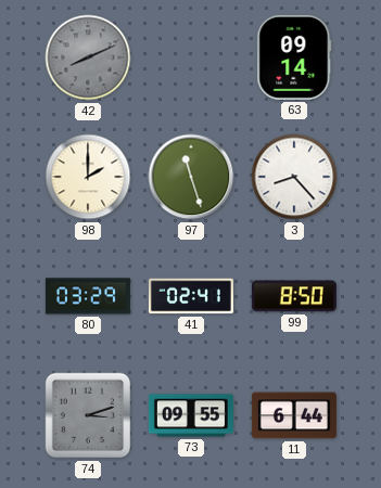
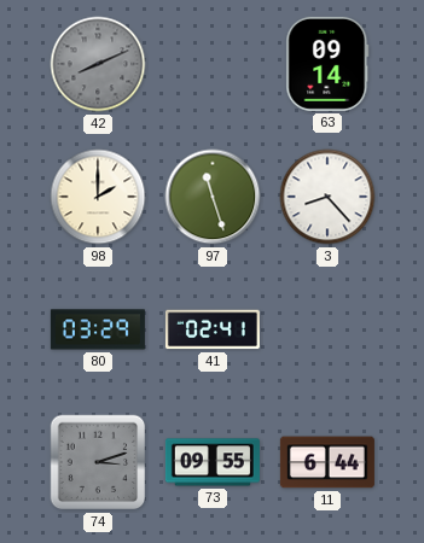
99: 8:50 -> none (294, 296)
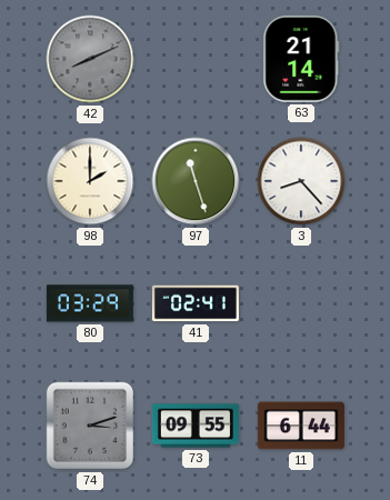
63: 09:14 -> 21:14 (301, 59)
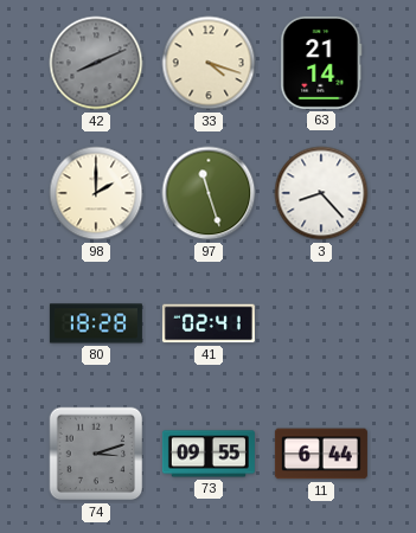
33: none -> 4:18 (209, 63)
80: 03:29 -> 18:28 (96, 323)
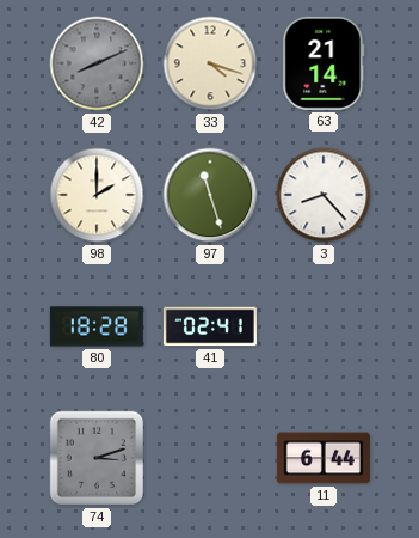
73: 09:55 -> none (209, 454)
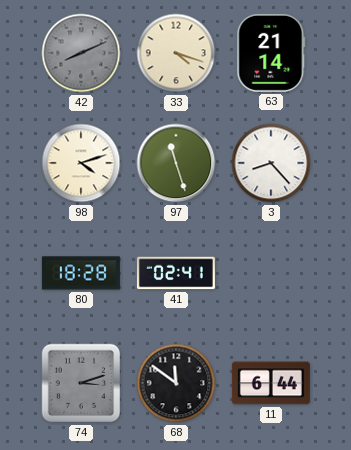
98: 2:00 -> 4:12 (81, 163)
68: none -> 11:51 (176, 383)
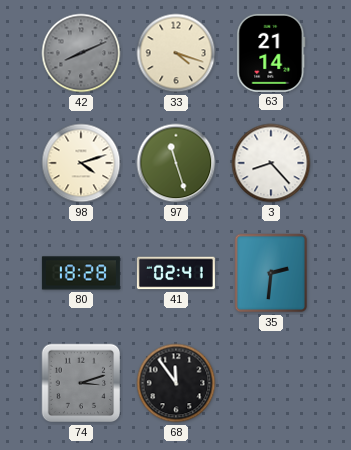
35: none -> 2:31 (271, 273)
68: 11:51 -> 11:54 (176, 383)
11: 6:44 -> none (271, 383)
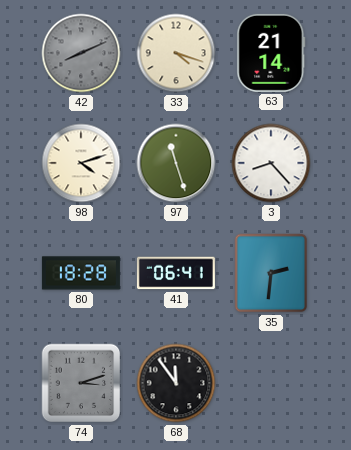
41: 02:41 -> 06:41 (176, 273)
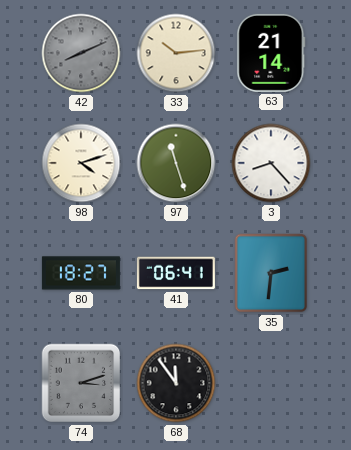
33: 4:18 -> 10:14 (176, 53)
80: 18:28 -> 18:27 (81, 273)
